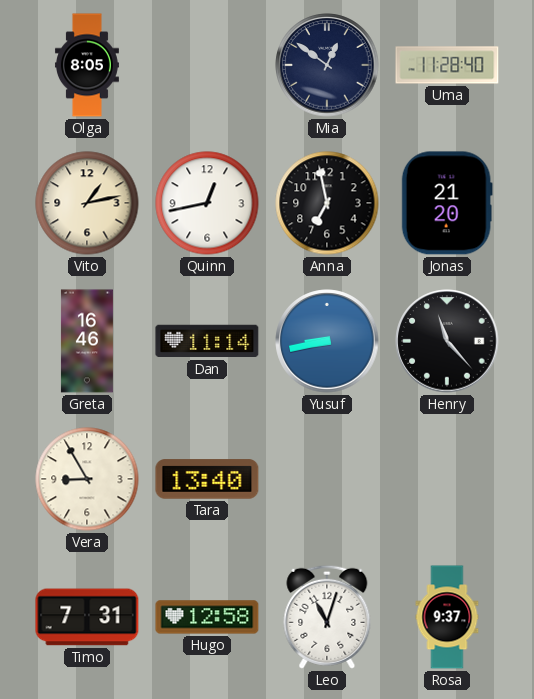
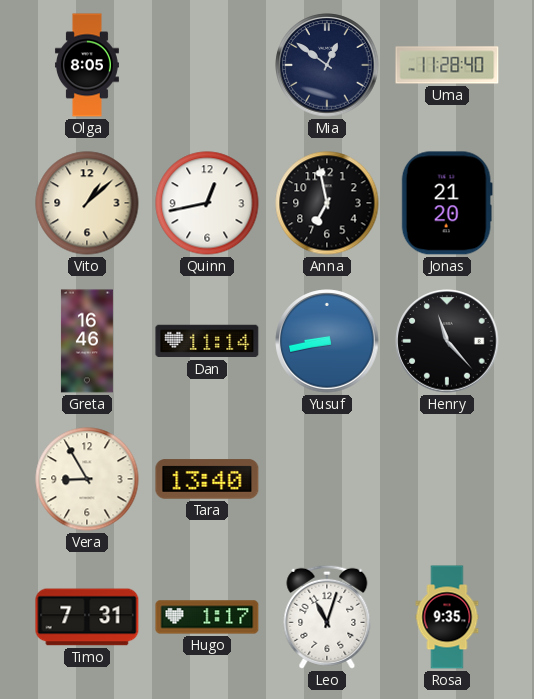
Vito: 1:13 -> 1:08 (87, 203)
Hugo: 12:58 -> 1:17 (207, 617)
Rosa: 9:37 -> 9:35 (447, 617)
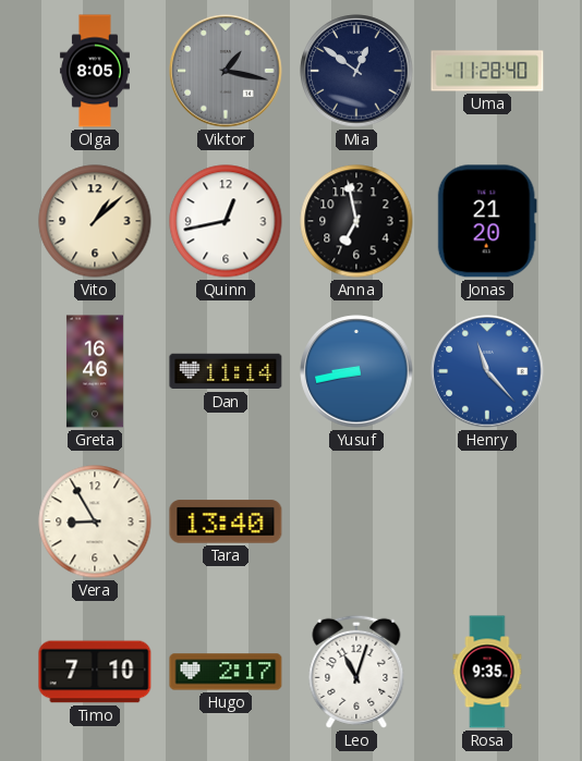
Viktor: none -> 1:17 (226, 71)
Henry dial: black -> blue (487, 371)
Timo: 7:31 -> 7:10 (95, 672)
Hugo: 1:17 -> 2:17 (226, 672)
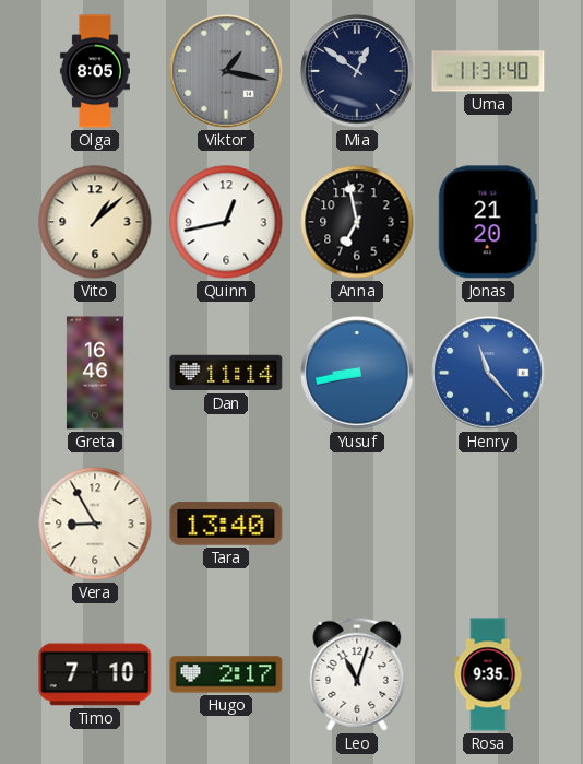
Uma: 11:28 -> 11:31 (488, 71)
